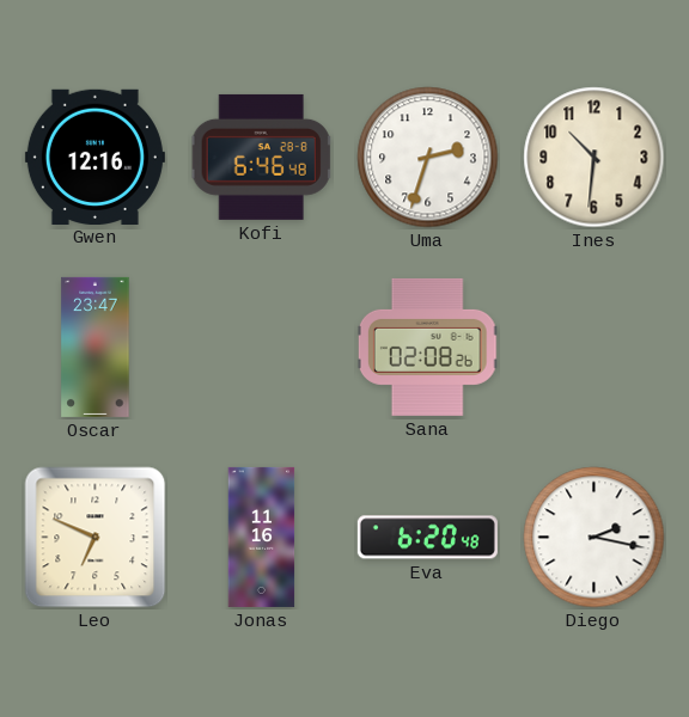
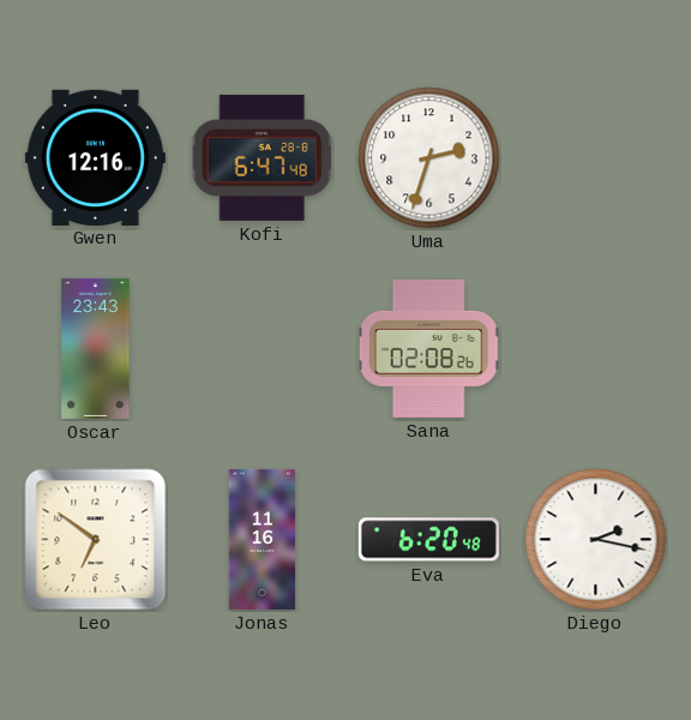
Kofi: 6:46 -> 6:47 (263, 157)
Ines: 10:31 -> none (595, 158)
Oscar: 23:47 -> 23:43 (96, 348)
Leo: 6:49 -> 6:51 (96, 540)
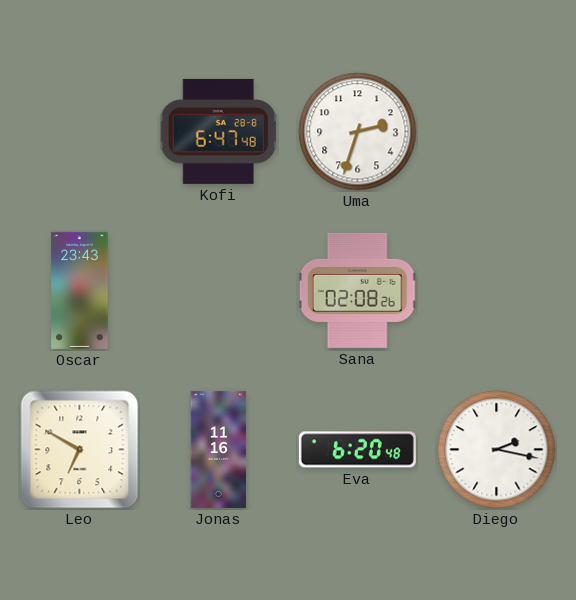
Gwen: 12:16 -> none (95, 157)
Leo: 6:51 -> 6:50 (80, 450)
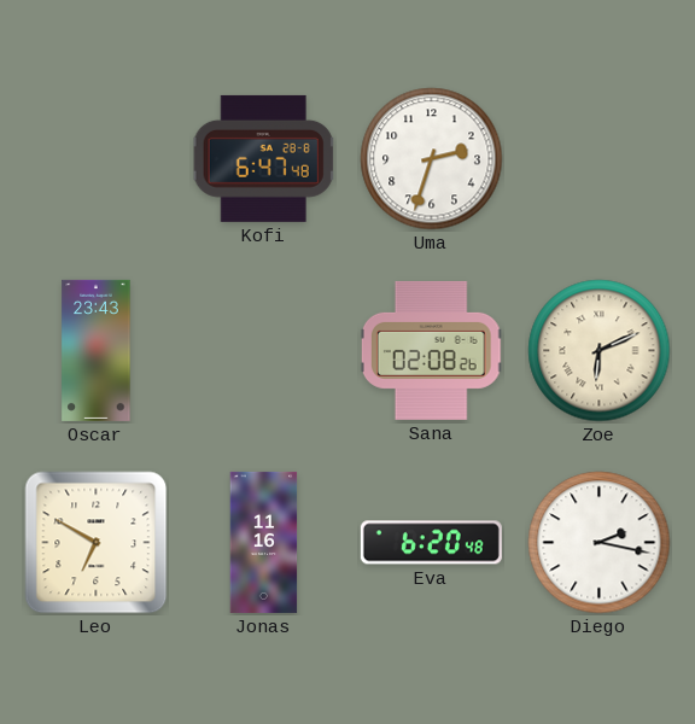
Zoe: none -> 6:11 (600, 351)
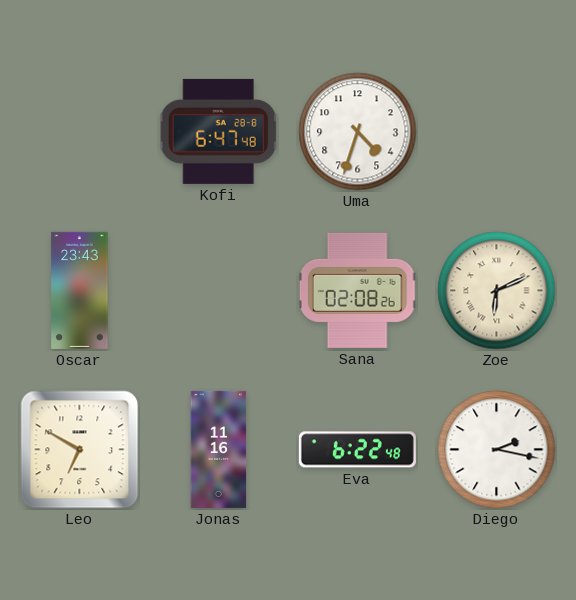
Uma: 2:33 -> 4:33 (358, 132)
Eva: 6:20 -> 6:22 (357, 450)
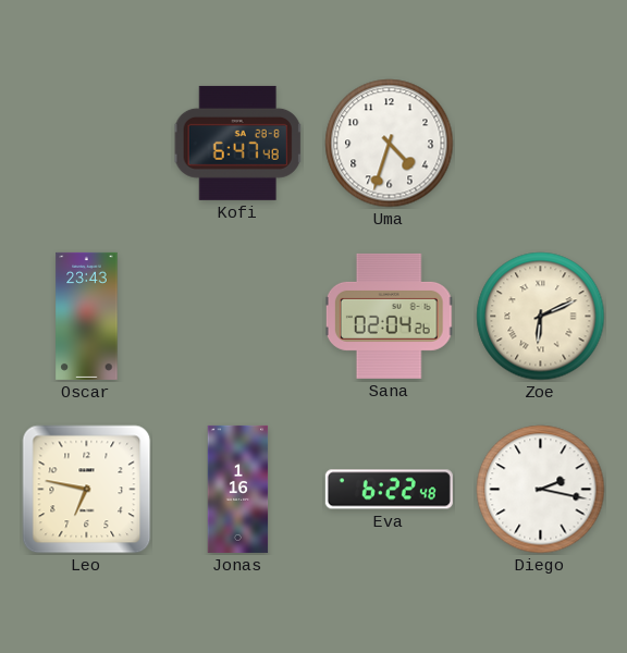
Sana: 02:08 -> 02:04 (389, 316)
Leo: 6:50 -> 6:47 (87, 490)
Jonas: 11:16 -> 1:16 (238, 489)
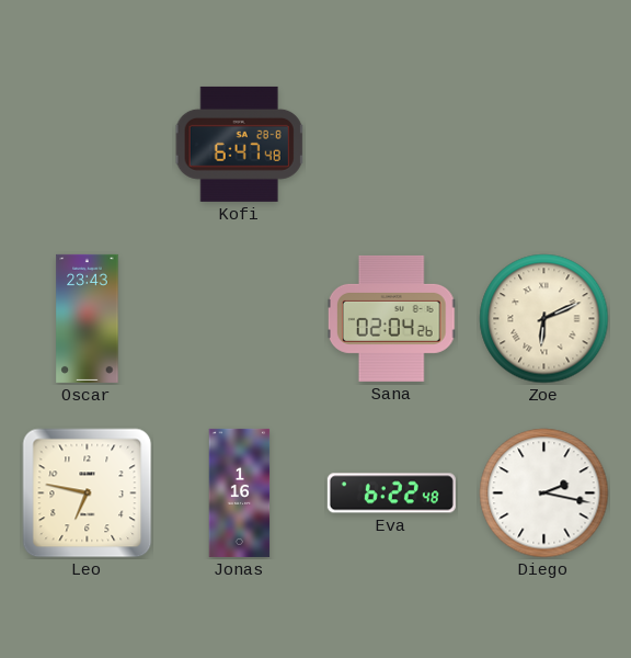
Uma: 4:33 -> none (390, 144)
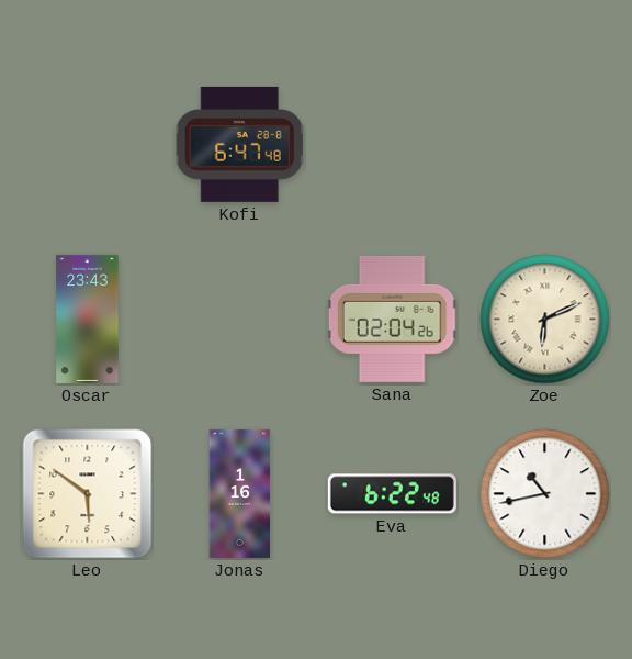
Leo: 6:47 -> 5:51 (88, 494)
Diego: 2:17 -> 10:43 (545, 494)
